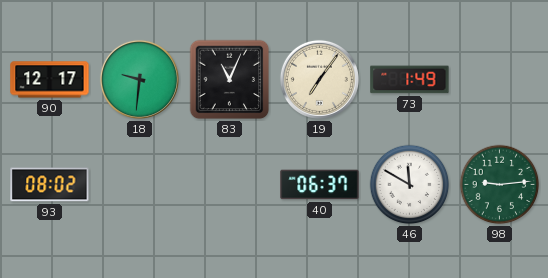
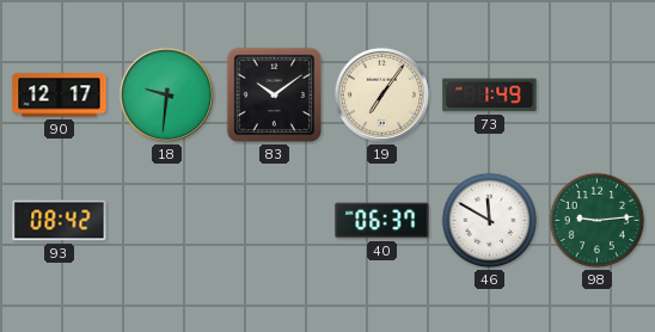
83: 11:04 -> 10:09 (275, 96)
93: 08:02 -> 08:42 (60, 221)
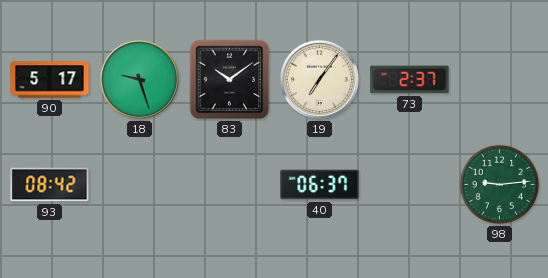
90: 12:17 -> 5:17 (50, 80)
18: 9:31 -> 9:27 (139, 79)
73: 1:49 -> 2:37 (410, 80)
46: 11:50 -> none (490, 221)
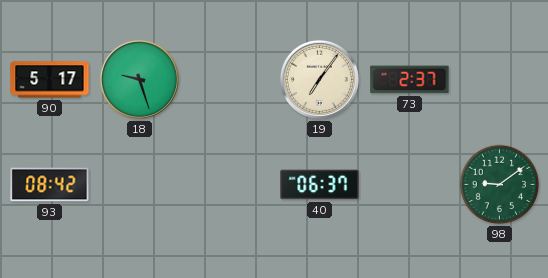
83: 10:09 -> none (230, 80)
98: 9:14 -> 9:09 (500, 185)
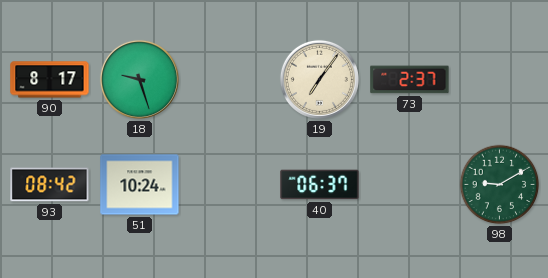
90: 5:17 -> 8:17 (50, 80)
51: none -> 10:24 (140, 185)
98: 9:09 -> 9:10 (500, 185)
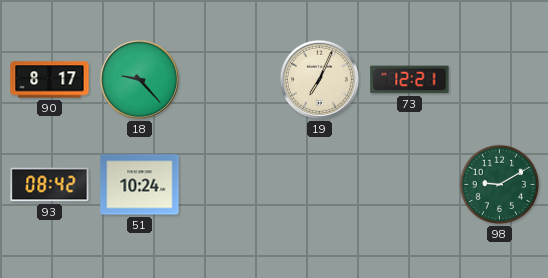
18: 9:27 -> 9:23 (139, 79)
19: 7:06 -> 7:04 (319, 79)
73: 2:37 -> 12:21 (410, 80)
40: 06:37 -> none (320, 185)
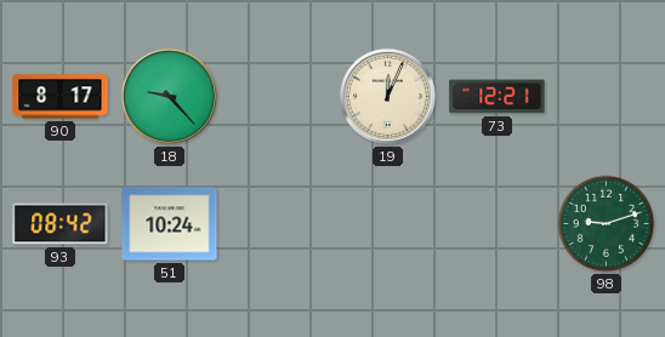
19: 7:04 -> 12:04 (387, 96)
98: 9:10 -> 9:12 (607, 224)
